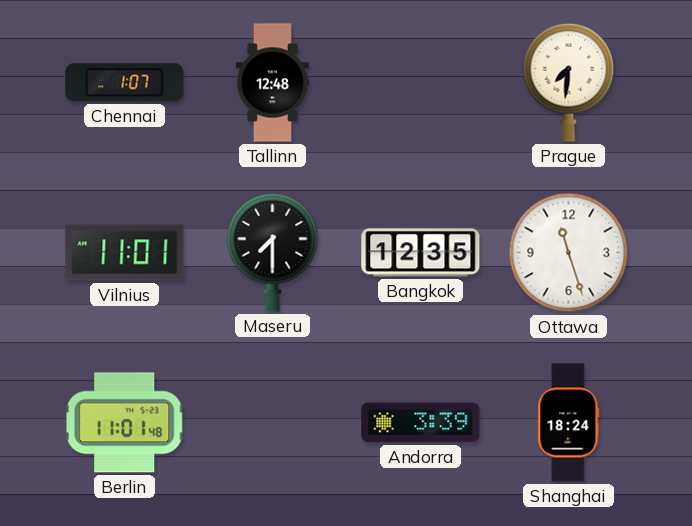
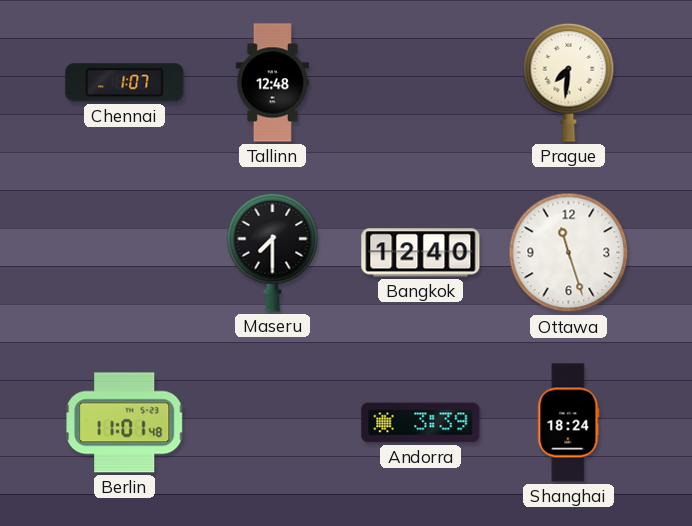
Vilnius: 11:01 -> none (125, 253)
Bangkok: 12:35 -> 12:40 (421, 253)
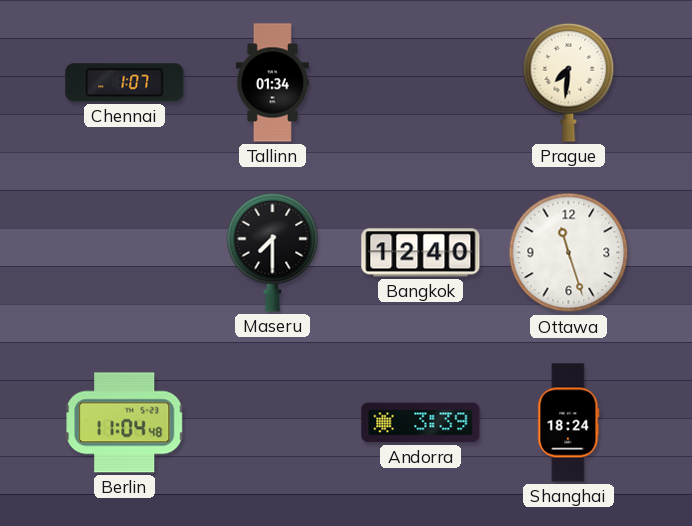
Tallinn: 12:48 -> 01:34 (272, 83)
Berlin: 11:01 -> 11:04 (125, 423)
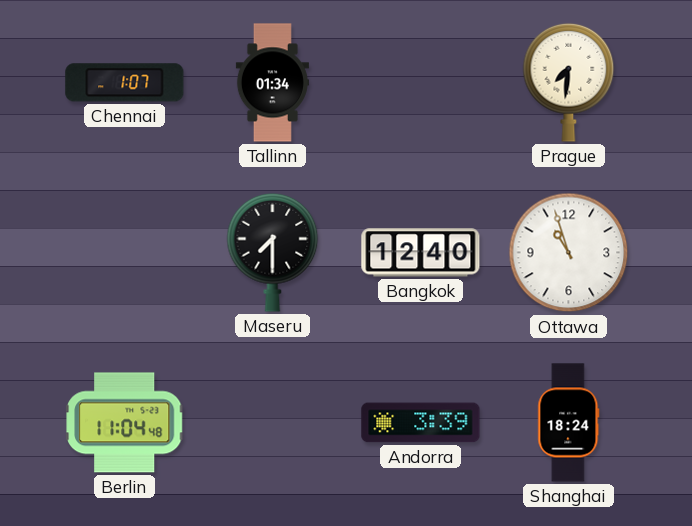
Ottawa: 11:27 -> 10:57 (569, 253)
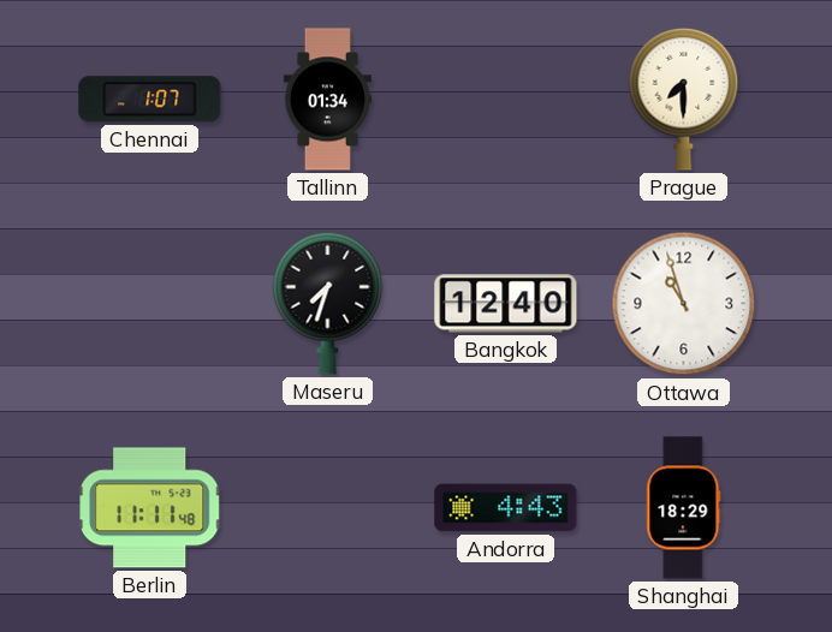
Prague: 7:31 -> 7:30 (684, 99)
Maseru: 7:30 -> 7:33 (328, 303)
Berlin: 11:04 -> 11:11 (150, 508)
Andorra: 3:39 -> 4:43 (506, 508)
Shanghai: 18:24 -> 18:29 (684, 508)
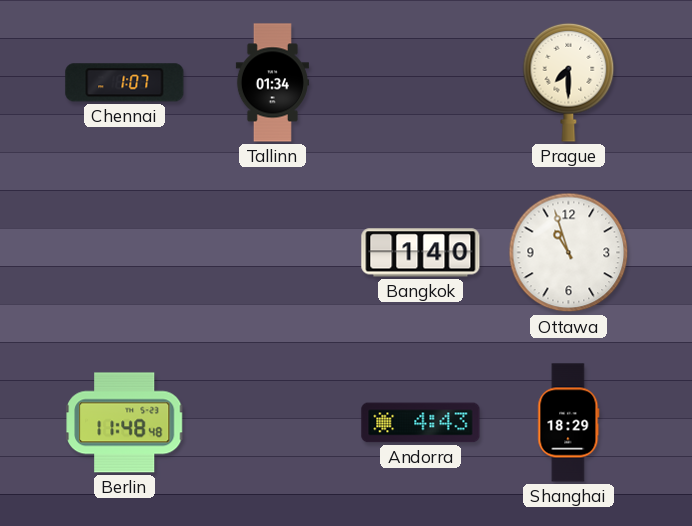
Maseru: 7:33 -> none (328, 303)
Bangkok: 12:40 -> 1:40 (421, 253)
Berlin: 11:11 -> 11:48 (125, 423)
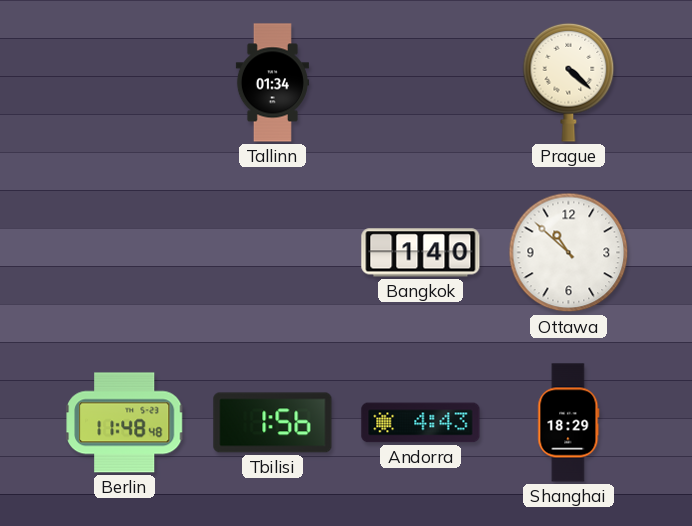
Chennai: 1:07 -> none (125, 83)
Prague: 7:30 -> 4:22 (569, 82)
Ottawa: 10:57 -> 10:52 (569, 253)
Tbilisi: none -> 1:56 (273, 423)
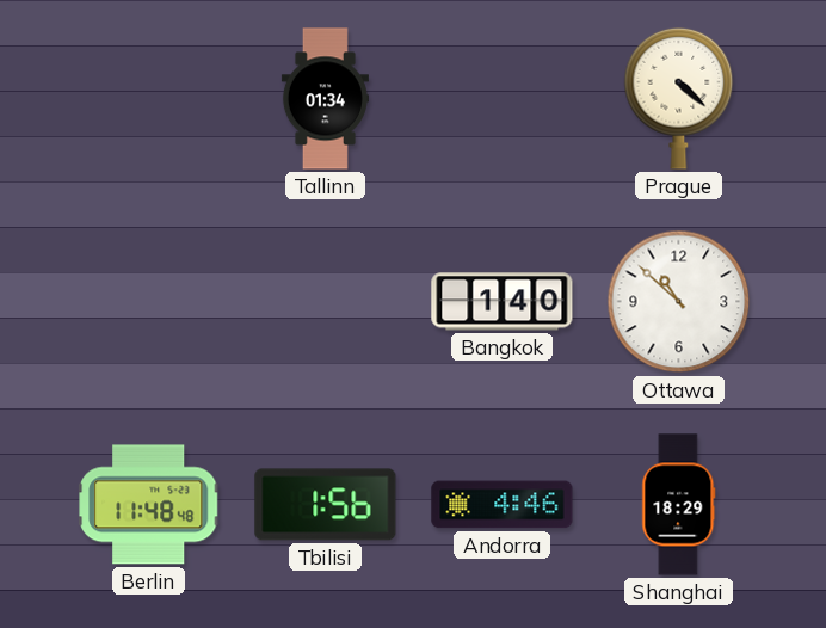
Andorra: 4:43 -> 4:46 (503, 505)
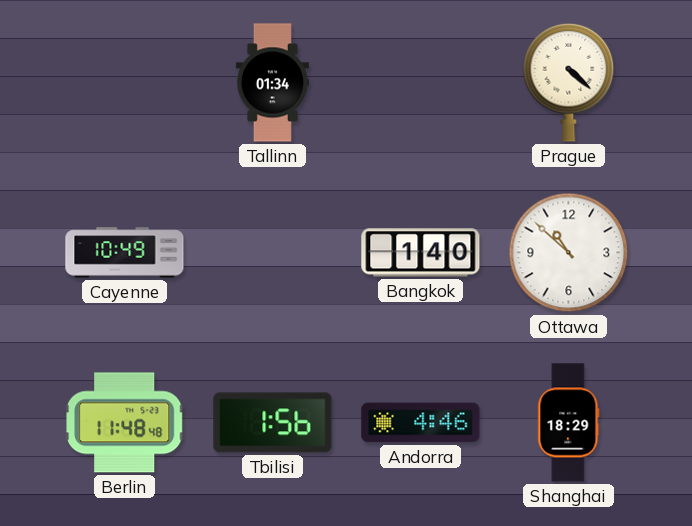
Cayenne: none -> 10:49 (125, 253)
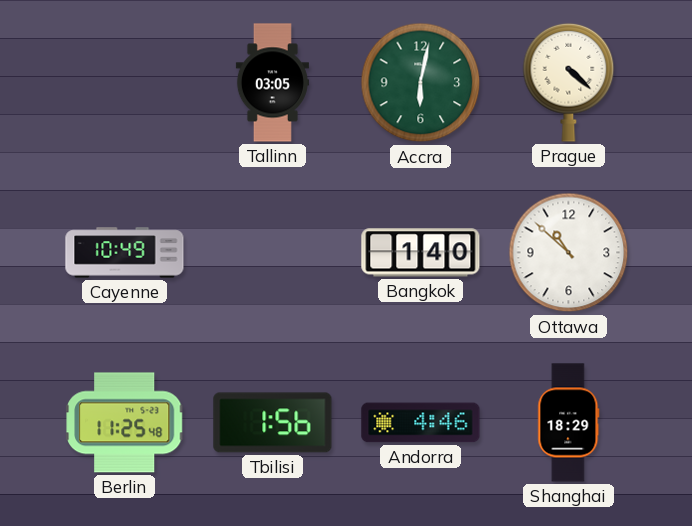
Tallinn: 01:34 -> 03:05 (272, 83)
Accra: none -> 6:02 (421, 83)
Berlin: 11:48 -> 11:25 (125, 423)
